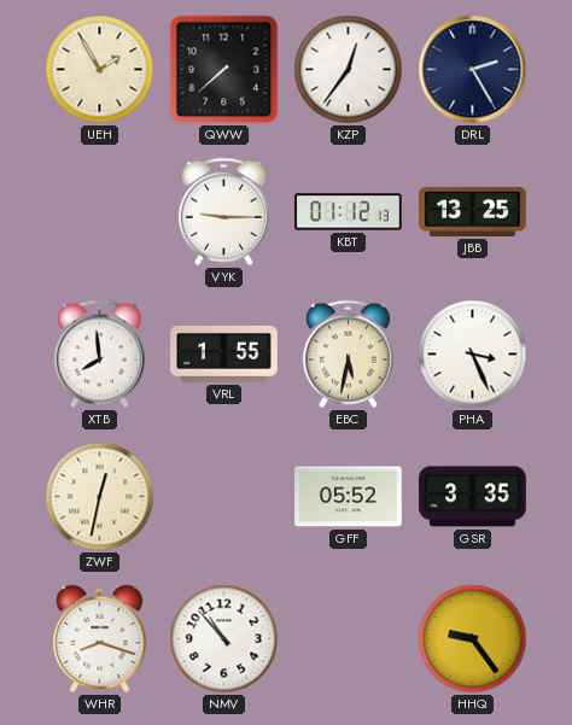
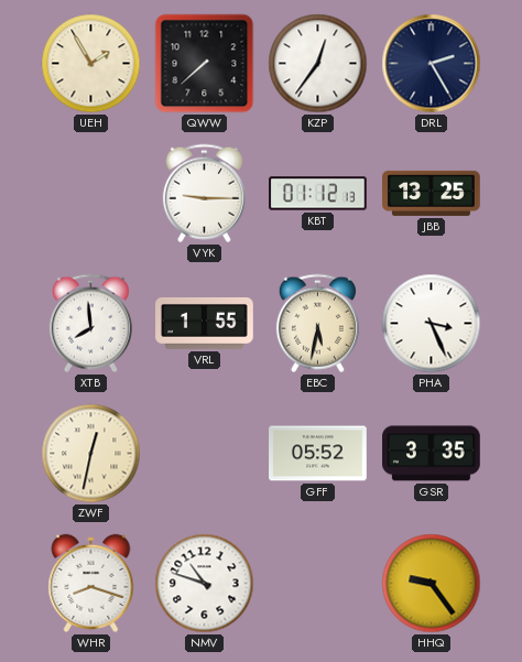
NMV: 10:53 -> 10:48 (205, 584)
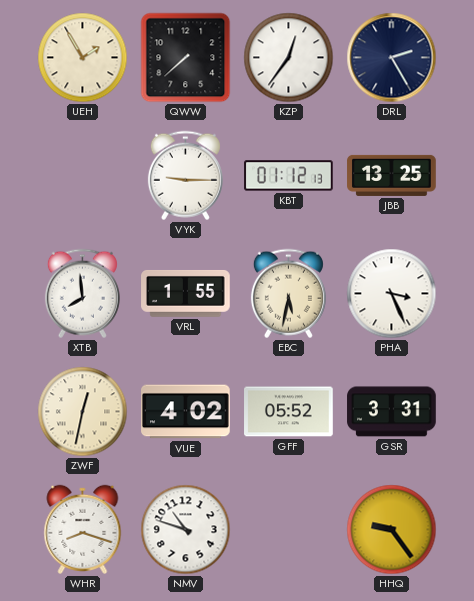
VUE: none -> 4:02 (186, 412)
GSR: 3:35 -> 3:31 (392, 412)
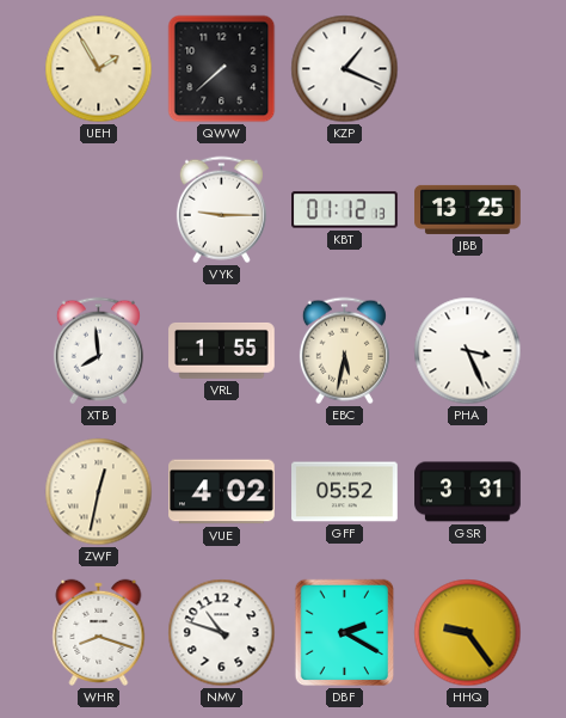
KZP: 12:36 -> 1:19 (345, 69)
DRL: 2:25 -> none (392, 58)
DBF: none -> 2:20 (345, 633)
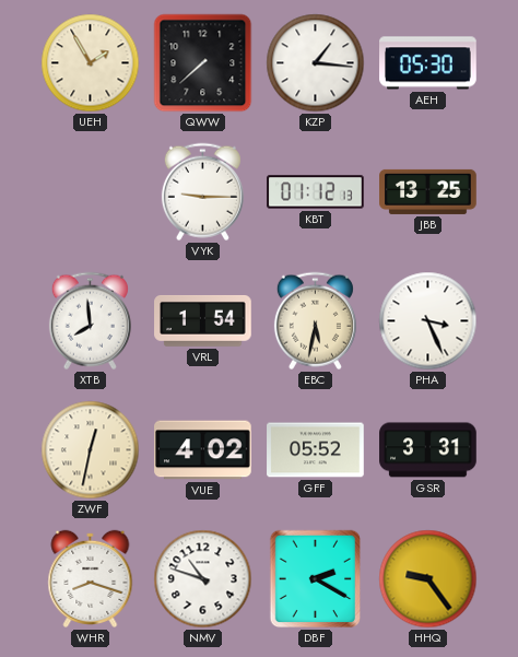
KZP: 1:19 -> 1:16 (316, 63)
AEH: none -> 05:30 (428, 63)
VRL: 1:55 -> 1:54 (203, 320)
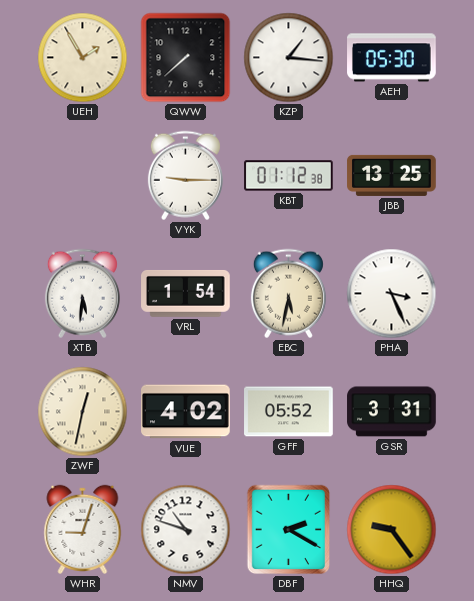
KBT: 01:12:13 -> 01:12:38 (289, 176)
XTB: 7:59 -> 5:31 (82, 294)
WHR: 8:18 -> 9:03 (83, 529)
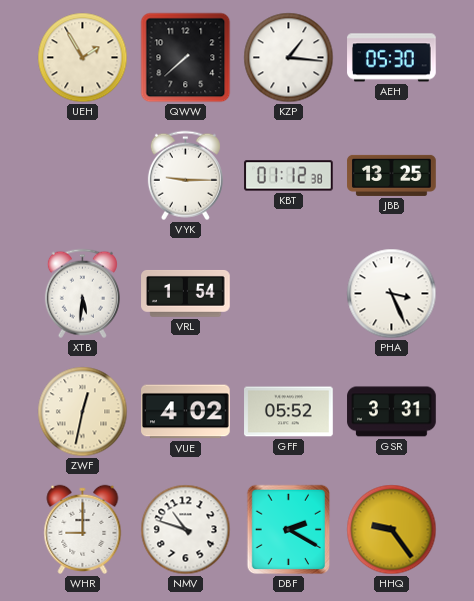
EBC: 5:32 -> none (288, 294)
WHR: 9:03 -> 9:00 (83, 529)
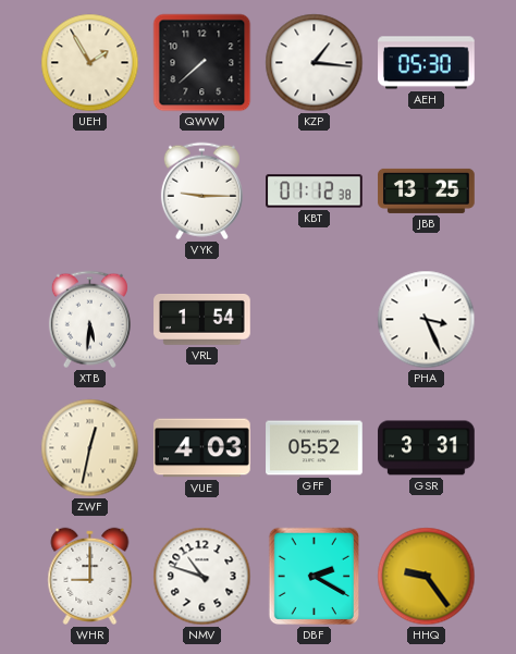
VUE: 4:02 -> 4:03 (202, 448)
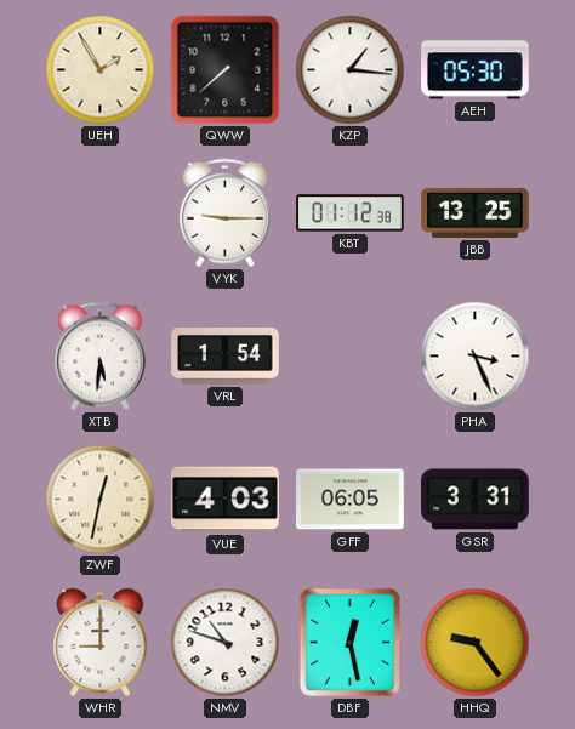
GFF: 05:52 -> 06:05 (351, 500)
DBF: 2:20 -> 12:28 (351, 643)
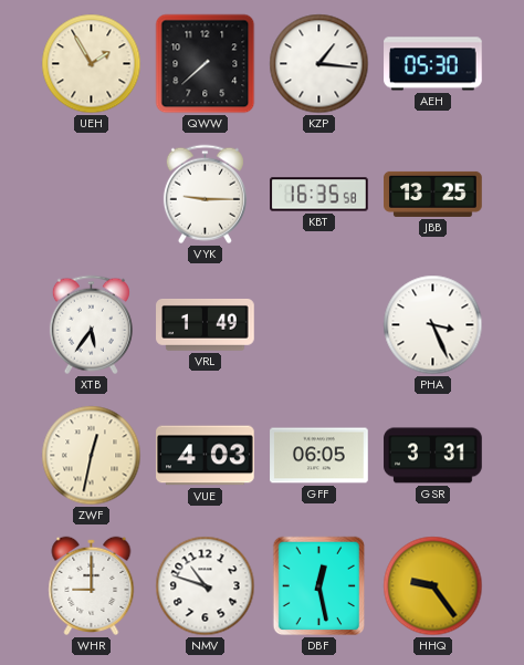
KBT: 01:12 -> 16:35 (319, 195)
XTB: 5:31 -> 5:36 (91, 325)
VRL: 1:54 -> 1:49 (206, 324)
